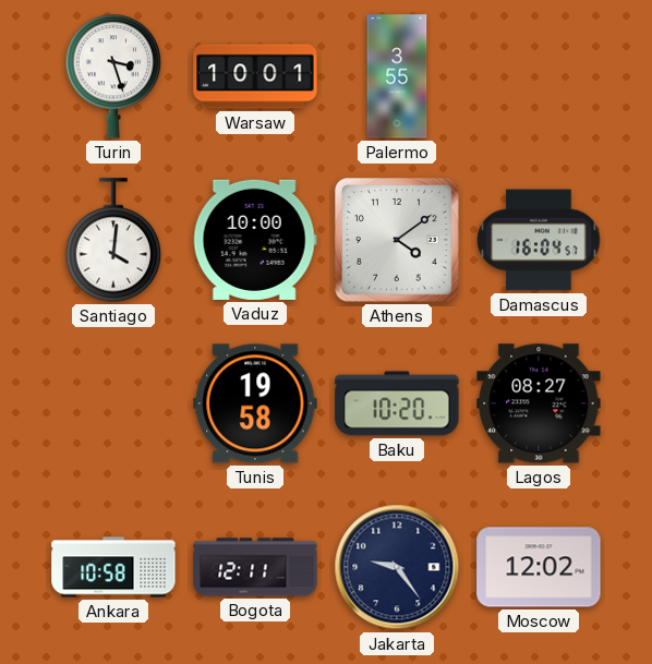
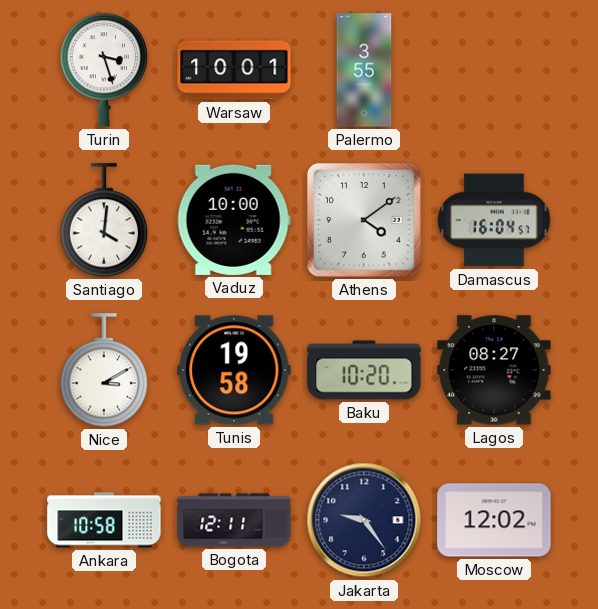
Nice: none -> 3:10 (104, 370)
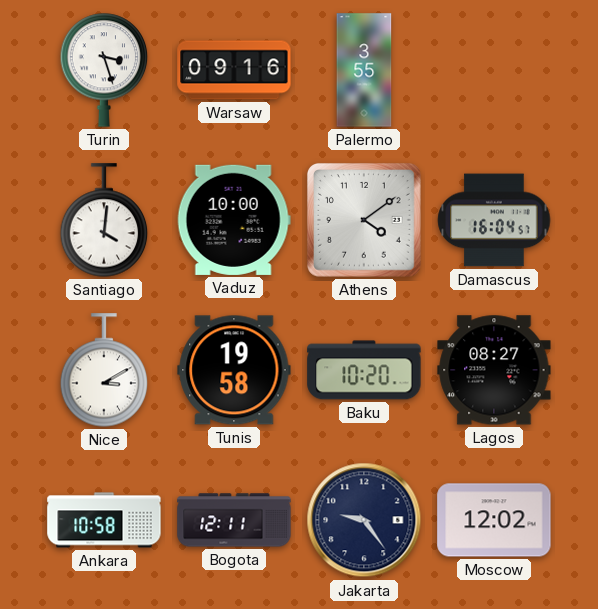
Warsaw: 10:01 -> 09:16 (234, 70)
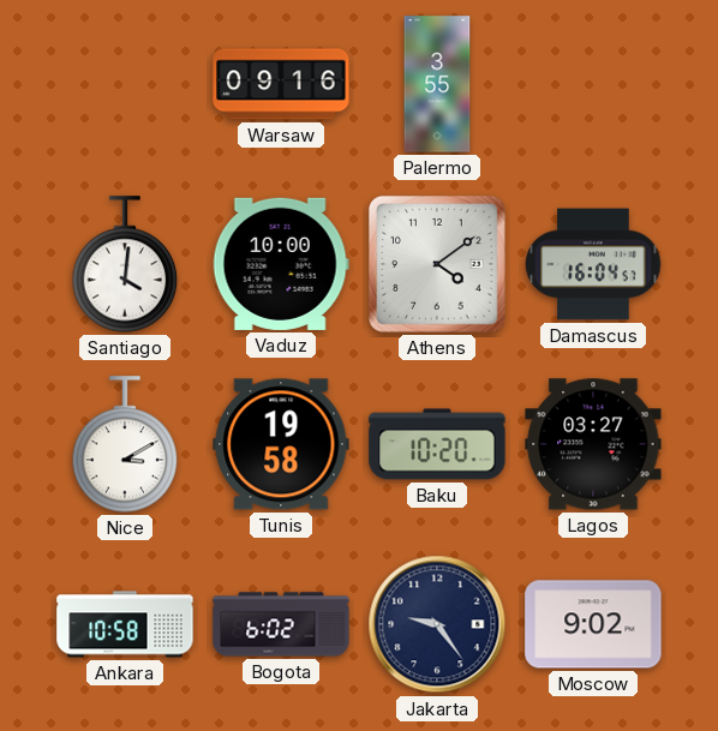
Turin: 3:27 -> none (104, 70)
Lagos: 08:27 -> 03:27 (593, 444)
Bogota: 12:11 -> 6:02 (281, 624)
Moscow: 12:02 -> 9:02 (593, 624)
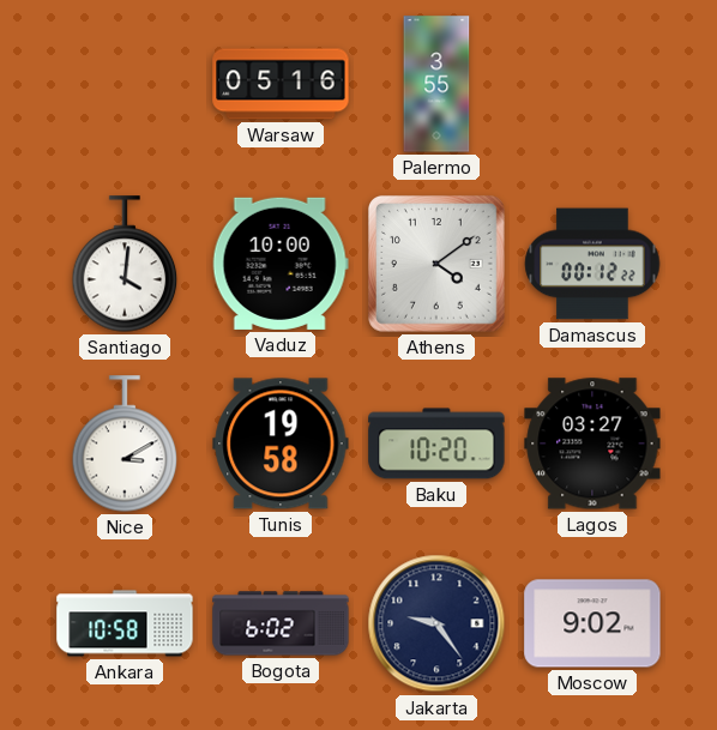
Warsaw: 09:16 -> 05:16 (281, 84)
Damascus: 16:04 -> 00:12 (592, 264)
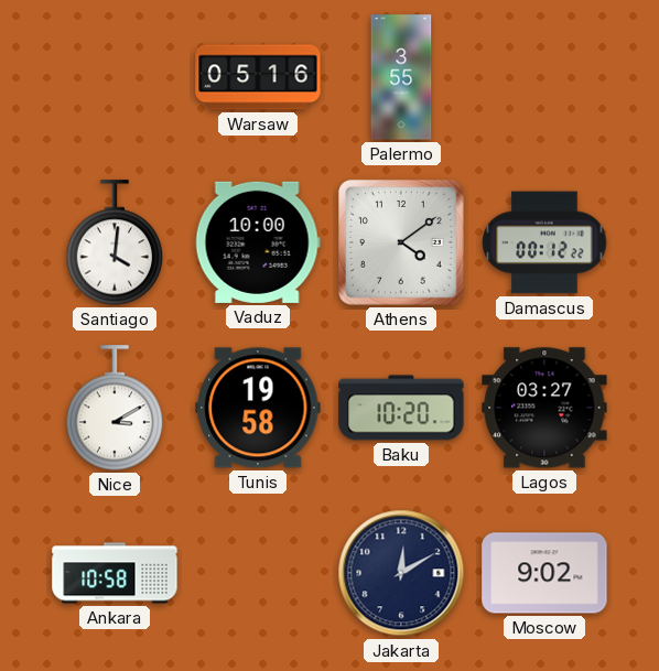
Bogota: 6:02 -> none (281, 623)
Jakarta: 9:24 -> 12:10 (401, 573)
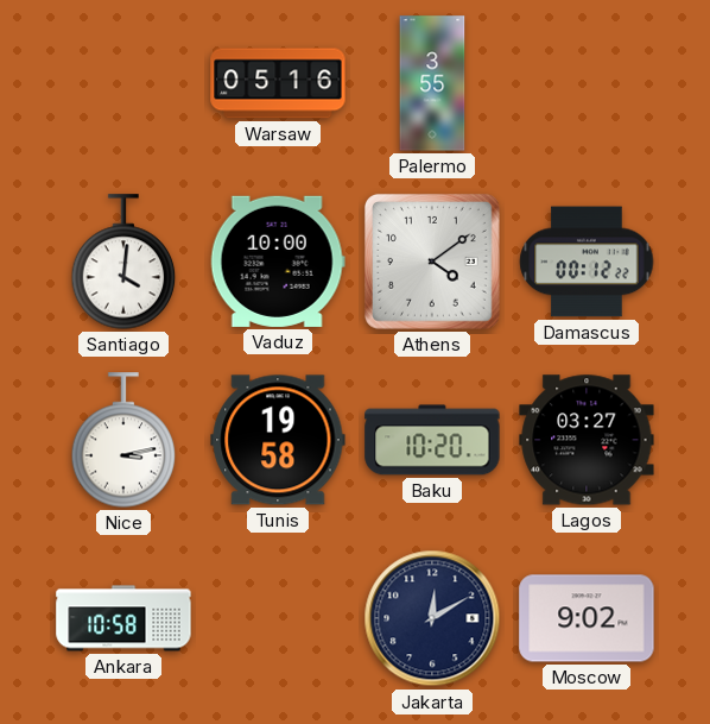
Nice: 3:10 -> 3:13 (123, 440)
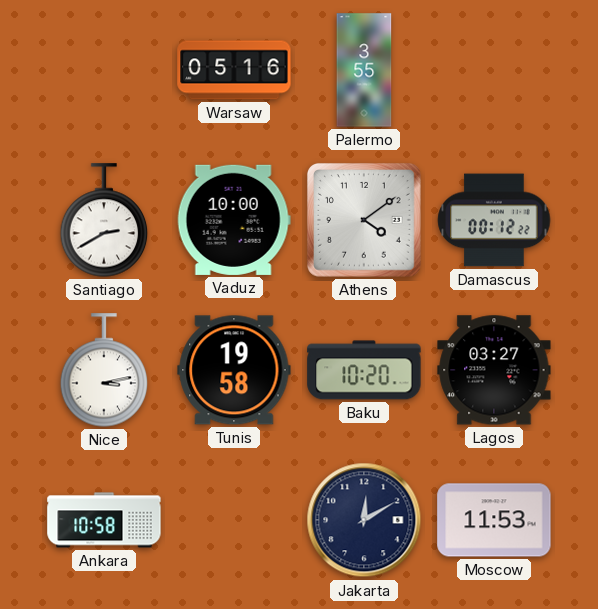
Santiago: 4:01 -> 2:40 (104, 220)
Moscow: 9:02 -> 11:53 (494, 520)
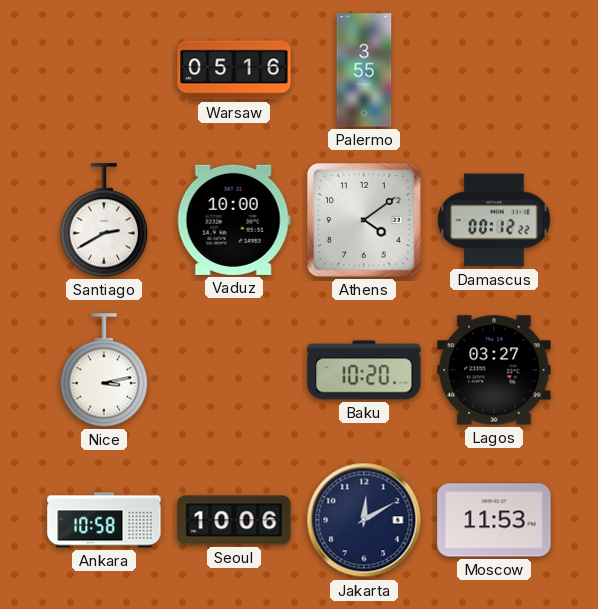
Tunis: 19:58 -> none (234, 370)
Seoul: none -> 10:06 (234, 520)
